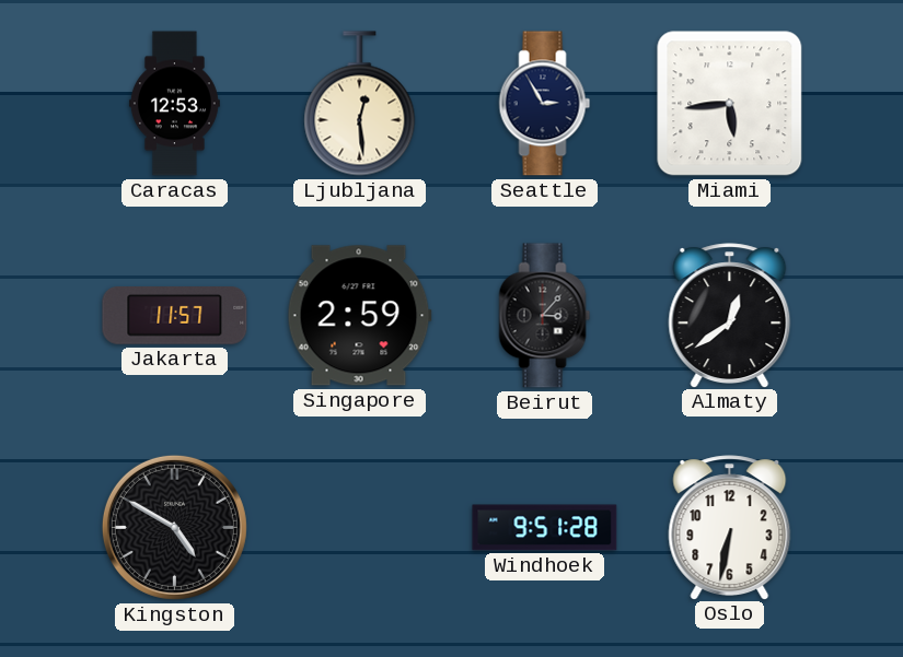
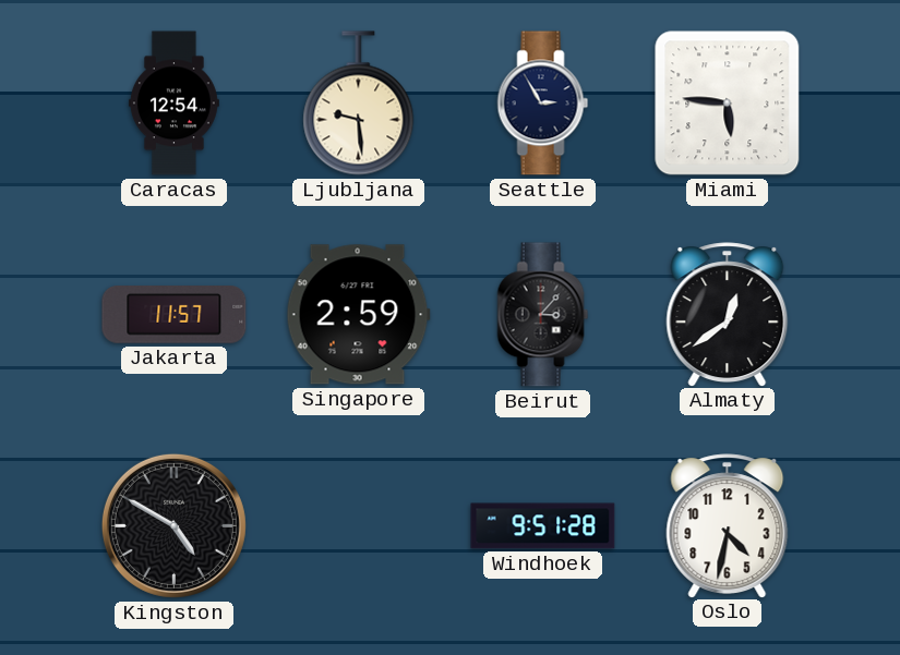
Caracas: 12:53 -> 12:54 (173, 104)
Ljubljana: 12:29 -> 9:29 (359, 104)
Miami: 5:44 -> 5:46 (728, 104)
Oslo: 6:32 -> 4:32 (728, 525)
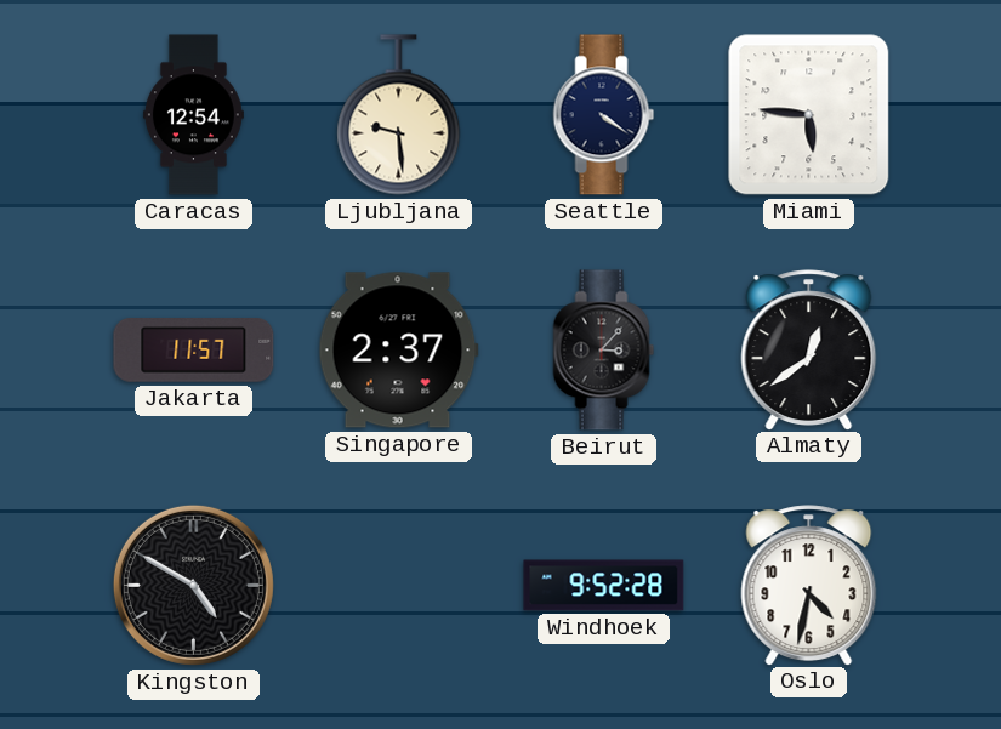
Seattle: 2:55 -> 4:21 (604, 115)
Singapore: 2:59 -> 2:37 (398, 351)
Windhoek: 9:51 -> 9:52 (604, 586)
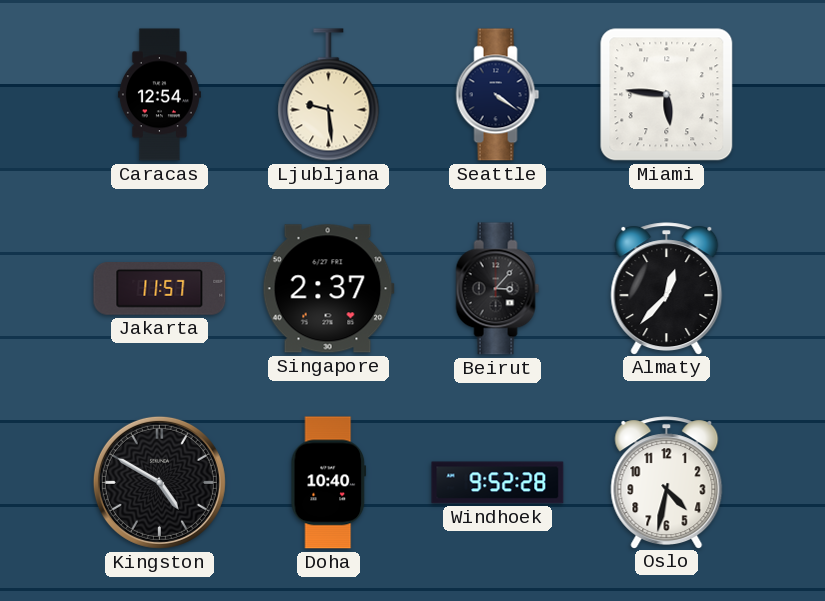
Almaty: 12:39 -> 12:37 (667, 288)
Doha: none -> 10:40 (329, 483)
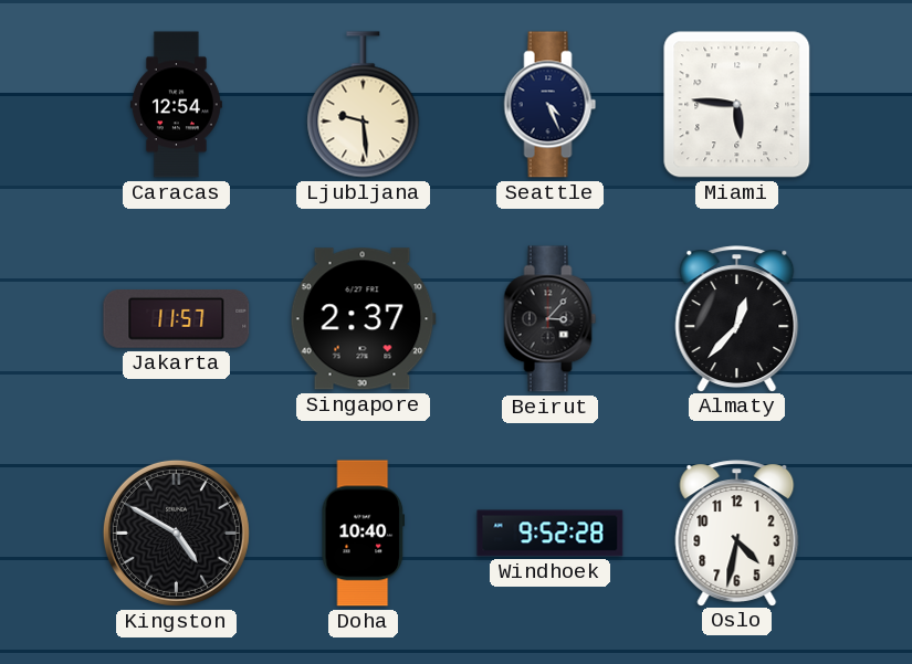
Seattle: 4:21 -> 4:26 (551, 105)
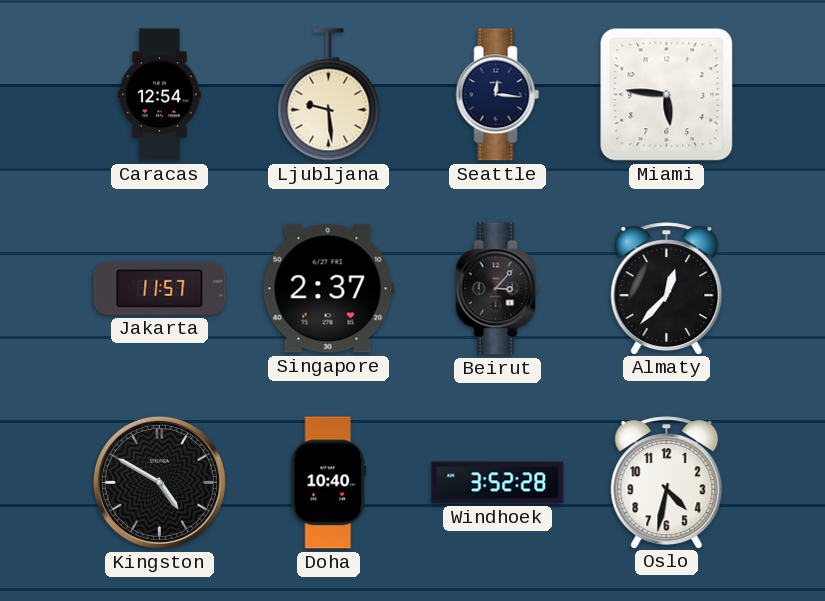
Seattle: 4:26 -> 12:16 (498, 95)
Windhoek: 9:52 -> 3:52 (498, 483)
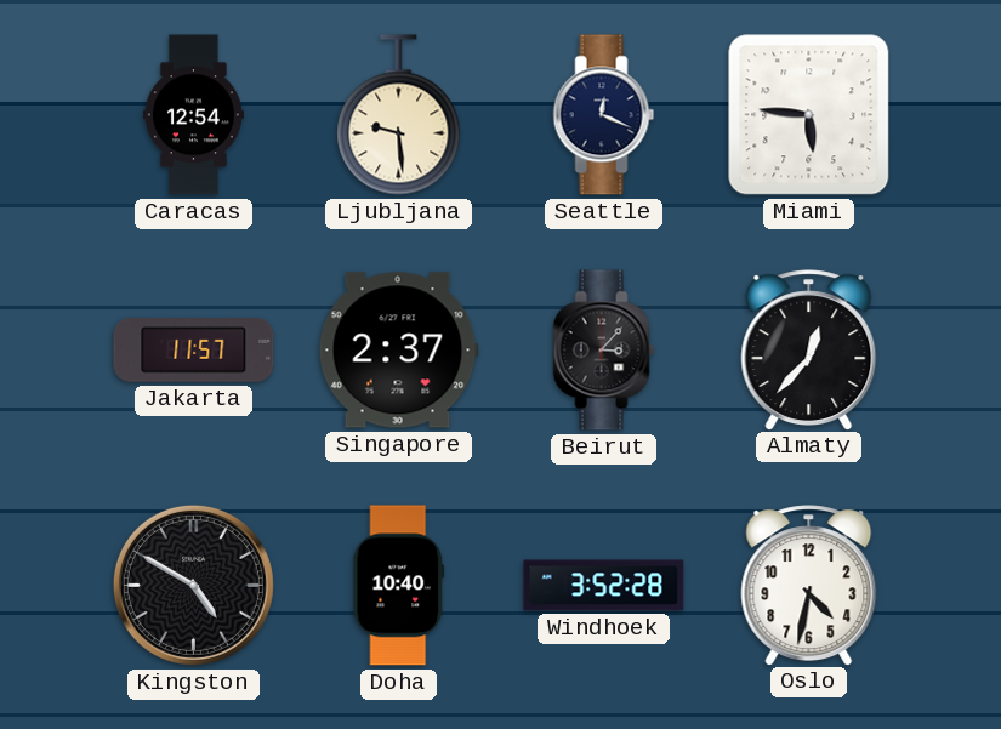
Seattle: 12:16 -> 12:19 (604, 115)
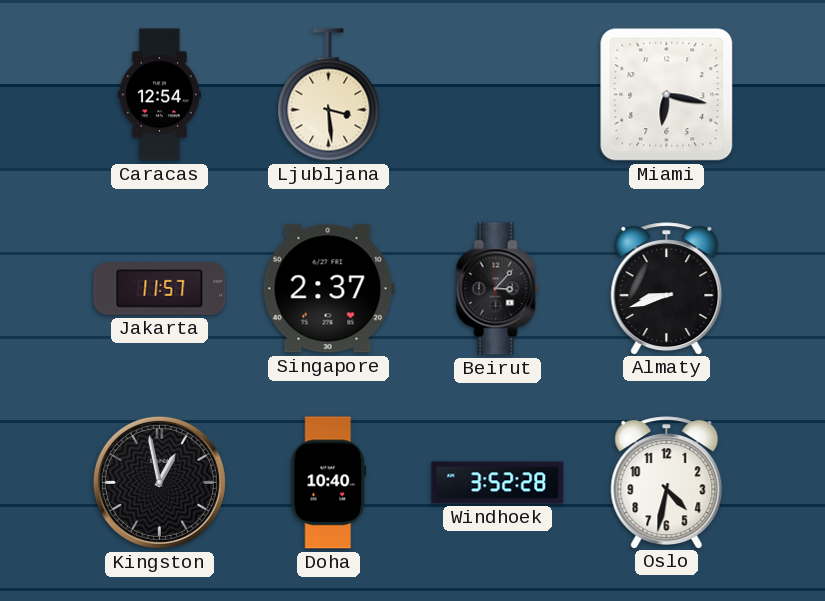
Ljubljana: 9:29 -> 3:29 (329, 95)
Seattle: 12:19 -> none (604, 115)
Miami: 5:46 -> 6:17 (667, 95)
Almaty: 12:37 -> 8:42 (667, 288)
Kingston: 4:50 -> 12:58 (159, 482)
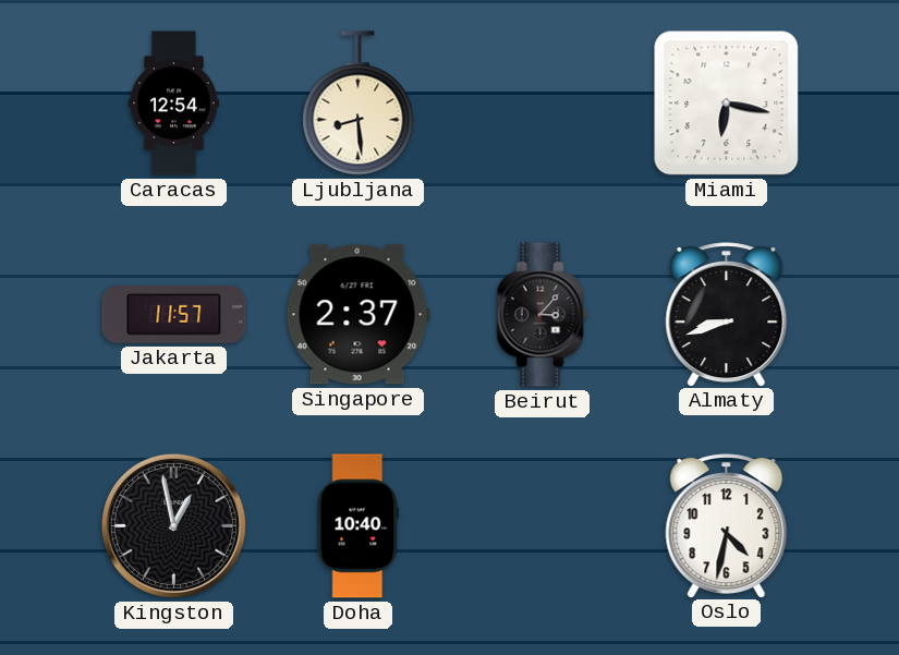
Ljubljana: 3:29 -> 8:29 (359, 104)
Windhoek: 3:52 -> none (498, 483)
